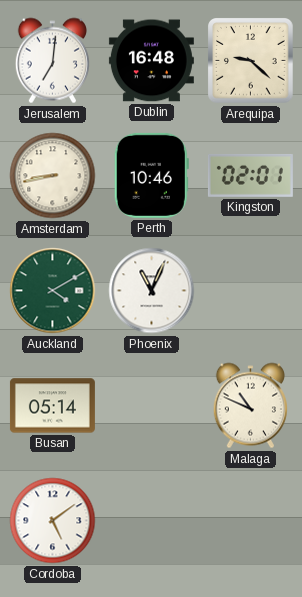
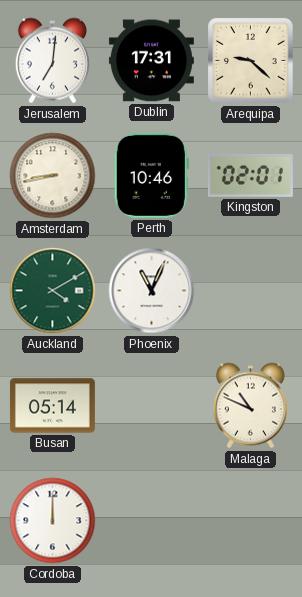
Dublin: 16:48 -> 17:31 (151, 61)
Cordoba: 5:09 -> 12:00 (53, 521)
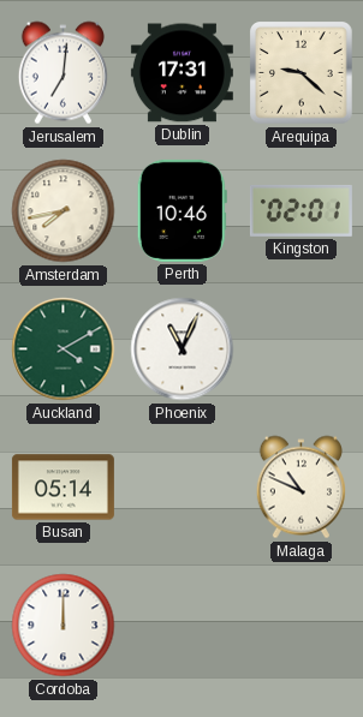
Amsterdam: 8:43 -> 7:43 (64, 211)
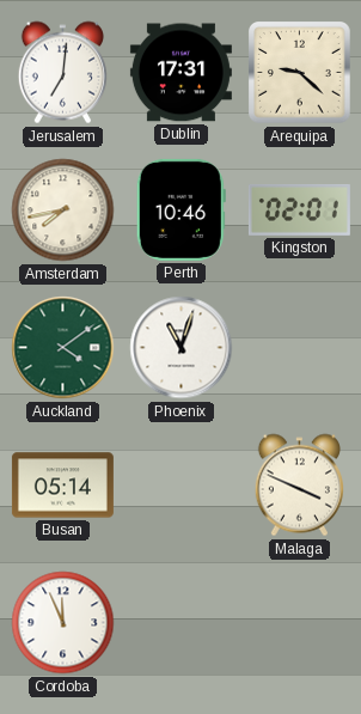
Auckland: 4:10 -> 4:09 (63, 348)
Phoenix: 11:04 -> 11:03 (182, 348)
Malaga: 10:49 -> 3:49 (299, 486)
Cordoba: 12:00 -> 11:56 (63, 623)
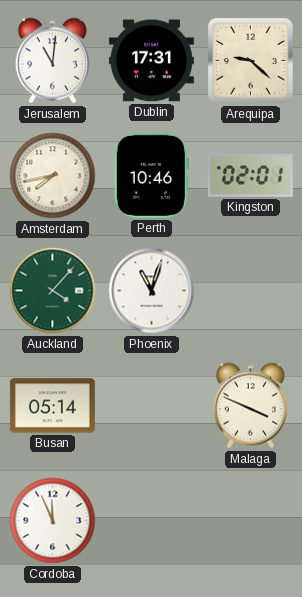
Jerusalem: 7:01 -> 11:01 (52, 61)
Auckland: 4:09 -> 4:07 (53, 291)
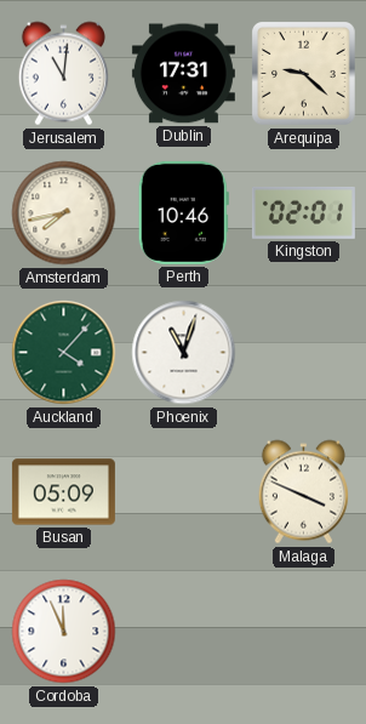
Busan: 05:14 -> 05:09 (63, 492)
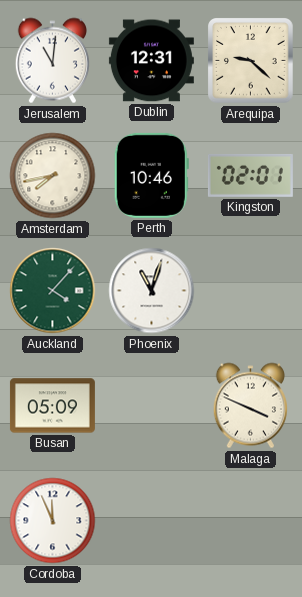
Dublin: 17:31 -> 12:31 (151, 61)
